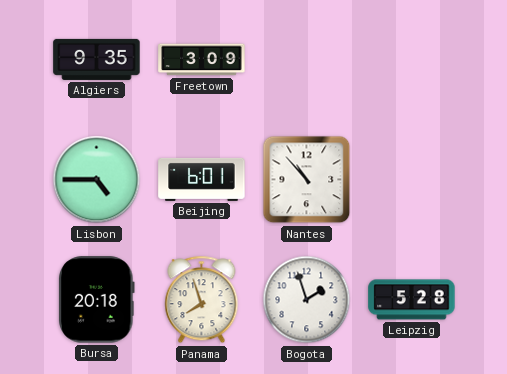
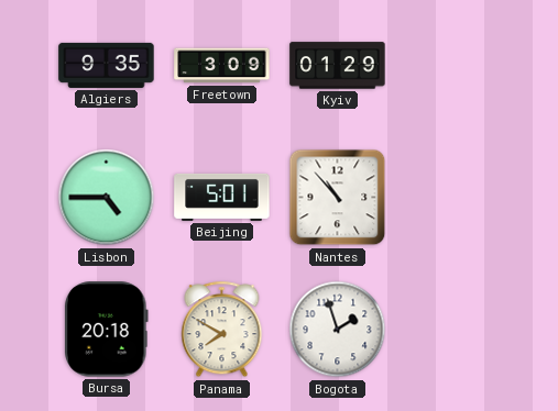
Kyiv: none -> 01:29 (338, 66)
Beijing: 6:01 -> 5:01 (222, 197)
Panama: 7:57 -> 7:50 (222, 330)
Leipzig: 5:28 -> none (412, 300)
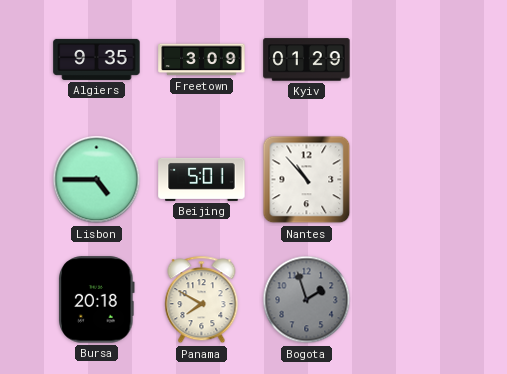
Bogota dial: white -> grey (307, 300)
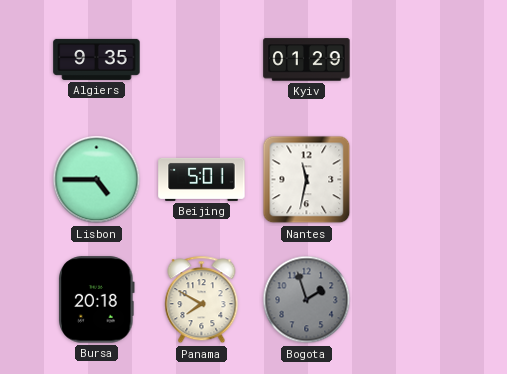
Freetown: 3:09 -> none (202, 60)
Nantes: 10:53 -> 11:32 (307, 180)
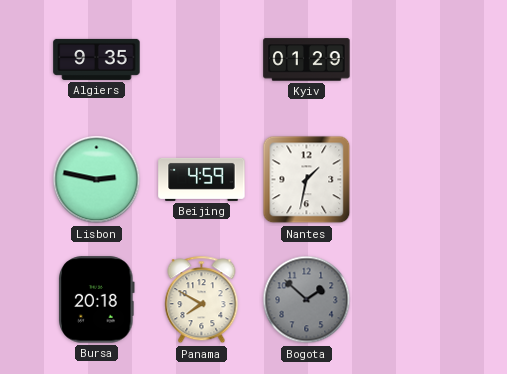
Lisbon: 4:45 -> 2:47 (97, 180)
Beijing: 5:01 -> 4:59 (202, 179)
Nantes: 11:32 -> 1:32 (307, 180)
Bogota: 1:57 -> 1:52 (307, 300)
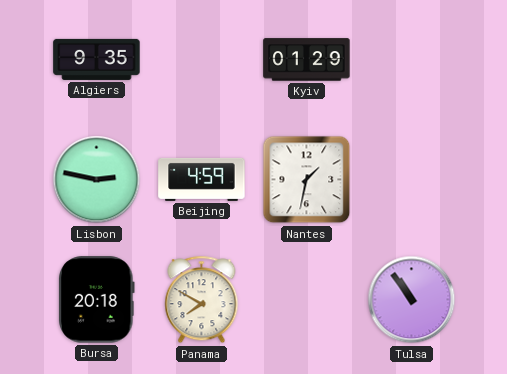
Bogota: 1:52 -> none (307, 300)
Tulsa: none -> 10:54 (412, 300)
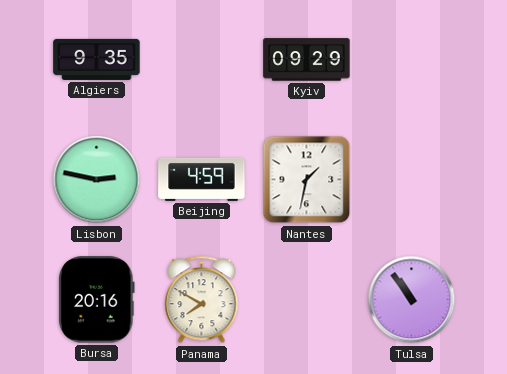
Kyiv: 01:29 -> 09:29 (307, 60)
Bursa: 20:18 -> 20:16 (97, 300)
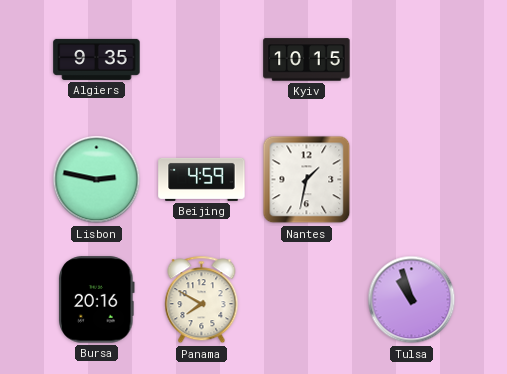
Kyiv: 09:29 -> 10:15 (307, 60)
Tulsa: 10:54 -> 10:57 (412, 300)
